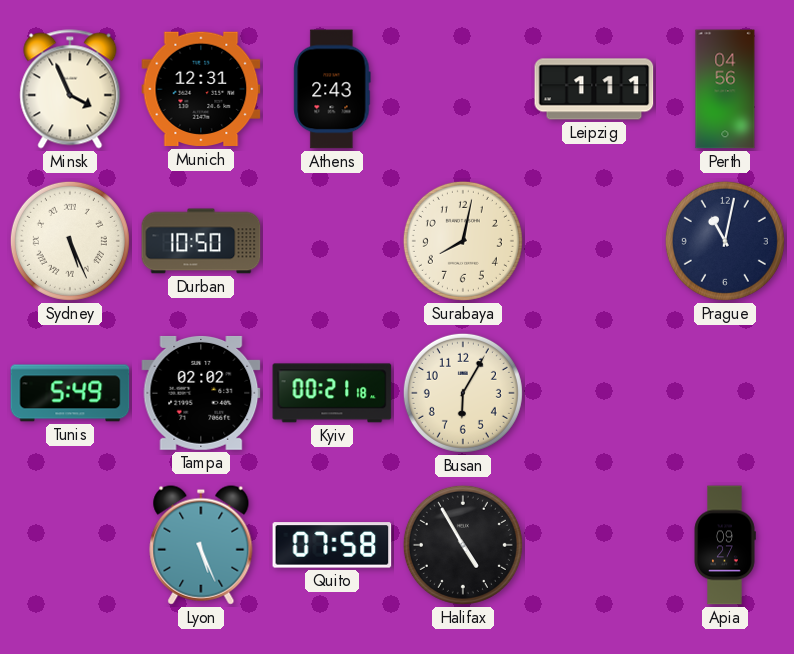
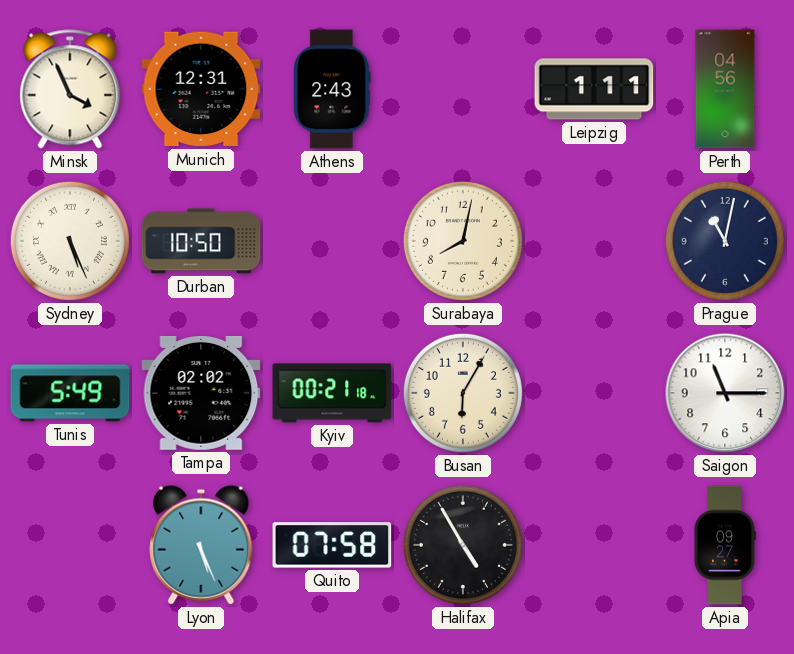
Saigon: none -> 11:15 (725, 393)
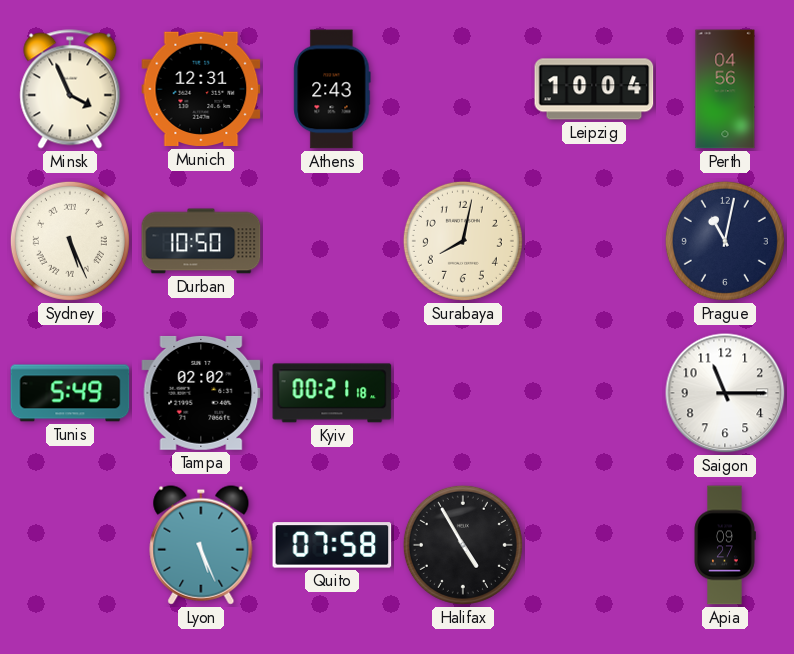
Leipzig: 1:11 -> 10:04 (594, 89)
Busan: 6:05 -> none (463, 393)
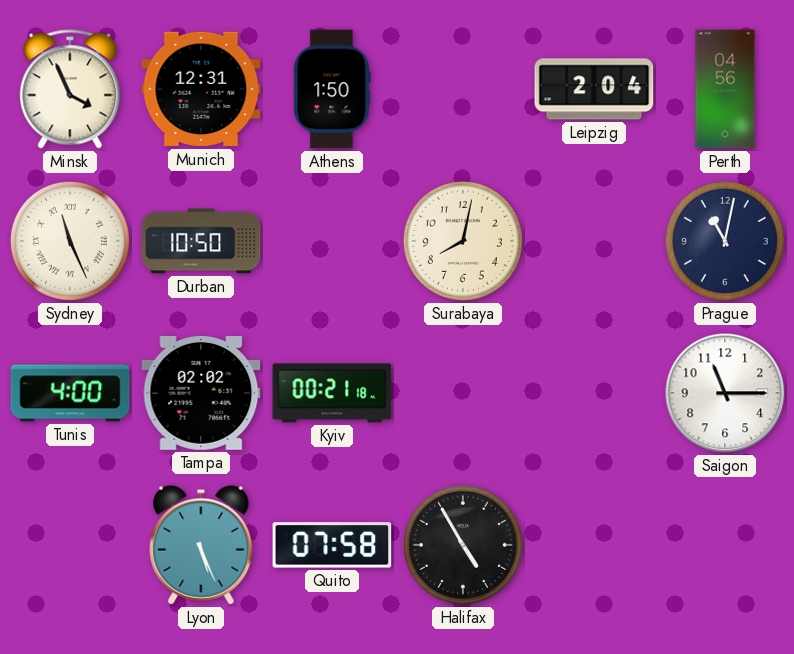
Athens: 2:43 -> 1:50 (332, 89)
Leipzig: 10:04 -> 2:04 (594, 89)
Sydney: 5:26 -> 11:26 (70, 241)
Tunis: 5:49 -> 4:00 (70, 393)
Apia: 09:27 -> none (725, 545)
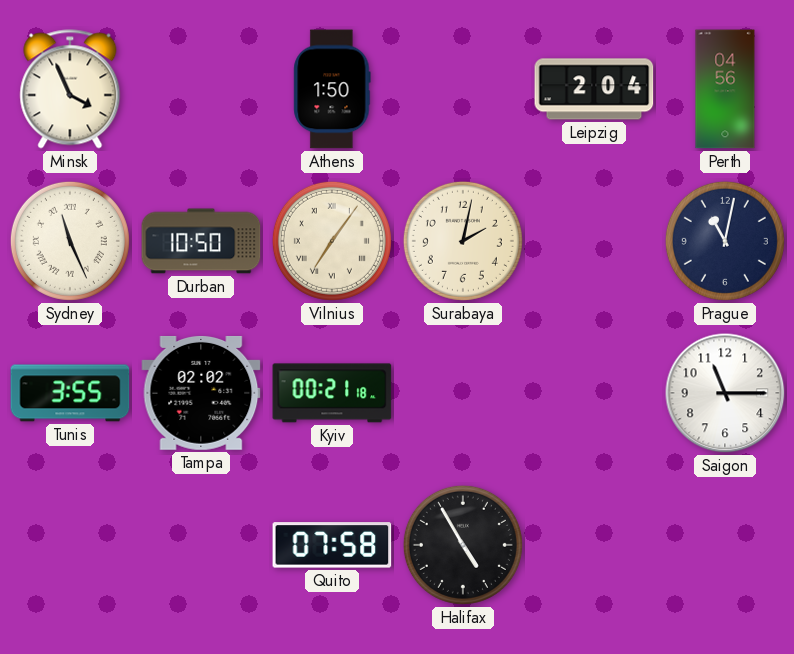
Munich: 12:31 -> none (201, 89)
Vilnius: none -> 7:06 (332, 241)
Surabaya: 8:02 -> 2:02 (463, 241)
Tunis: 4:00 -> 3:55 (70, 393)
Lyon: 5:26 -> none (201, 545)
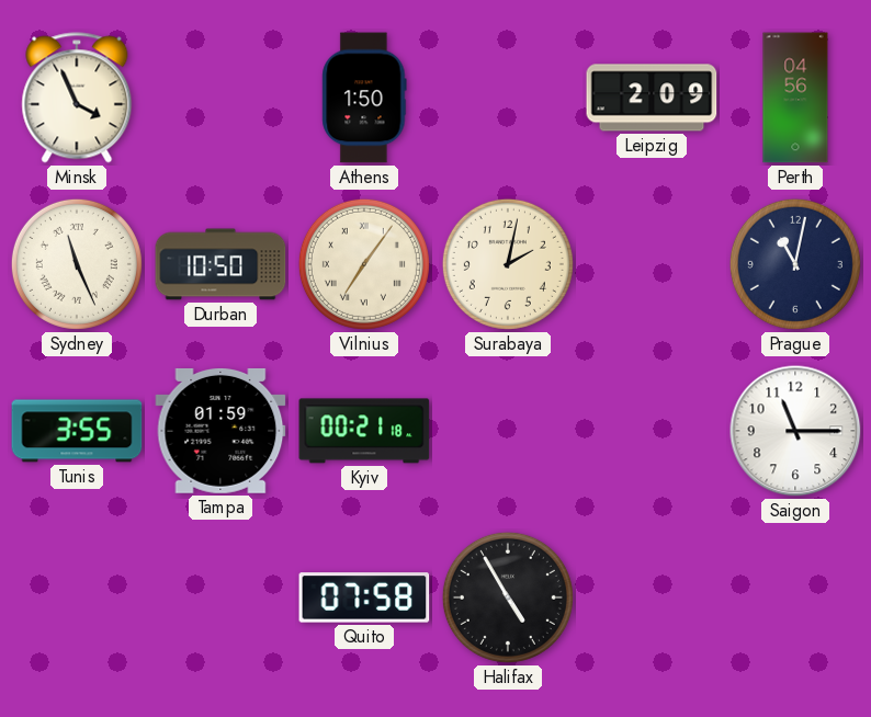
Leipzig: 2:04 -> 2:09 (652, 98)
Tampa: 02:02 -> 01:59 (220, 431)
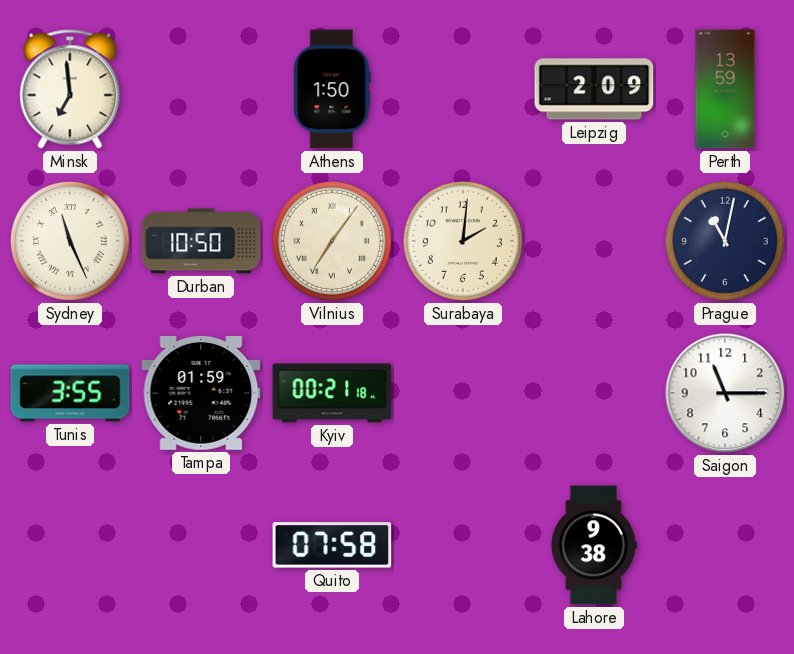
Minsk: 3:56 -> 6:59 (70, 89)
Perth: 04:56 -> 13:59 (725, 89)
Surabaya: 2:02 -> 2:01 (463, 241)
Halifax: 4:55 -> none (508, 597)
Lahore: none -> 9:38 (594, 545)
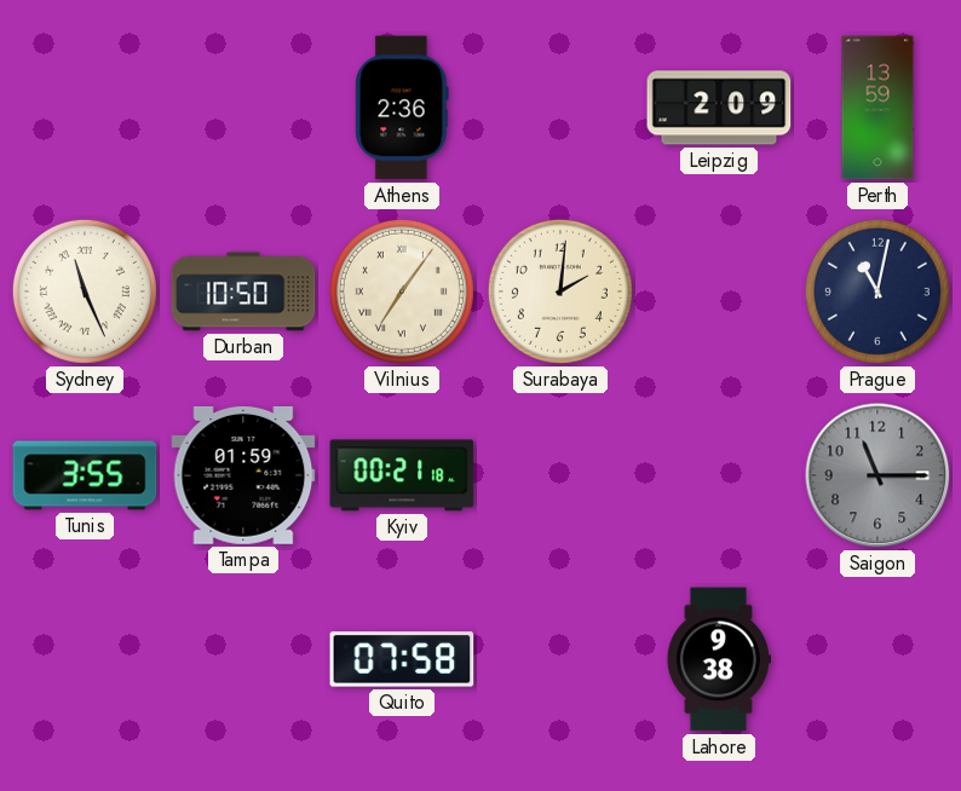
Minsk: 6:59 -> none (70, 89)
Athens: 1:50 -> 2:36 (402, 108)
Saigon dial: white -> grey (877, 475)
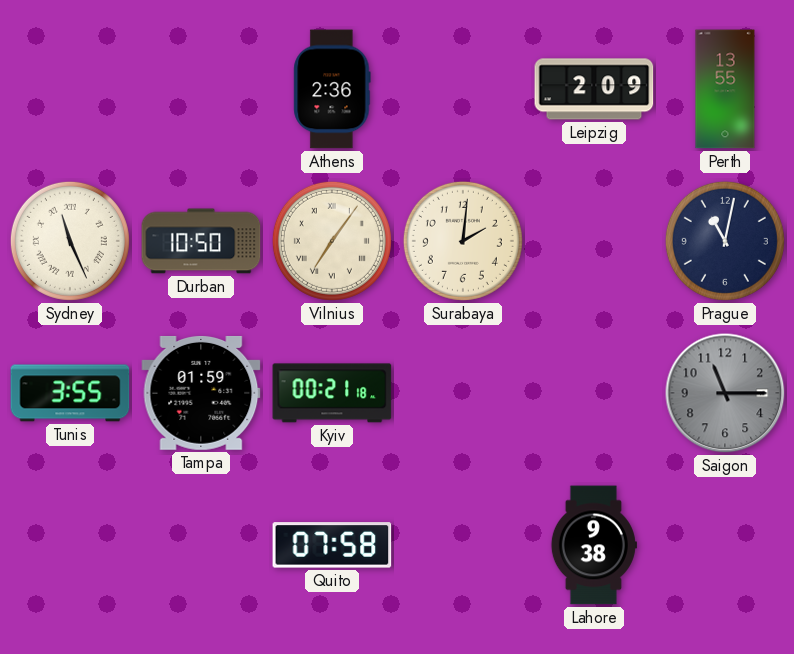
Perth: 13:59 -> 13:55 (725, 89)
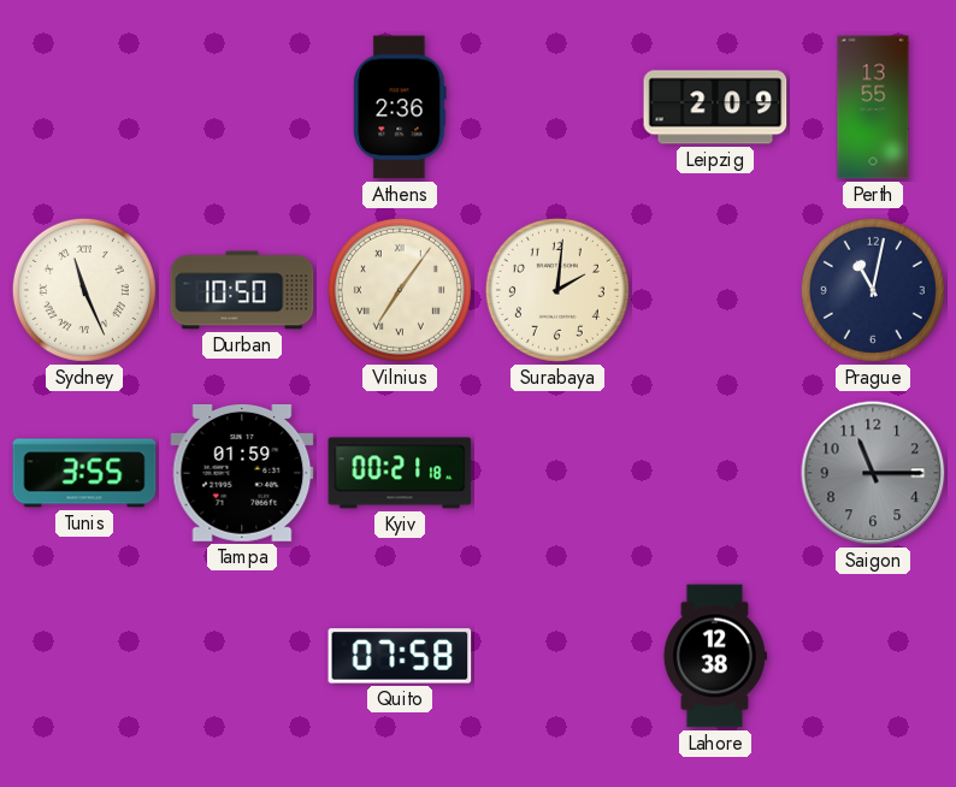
Lahore: 9:38 -> 12:38 (715, 656)
